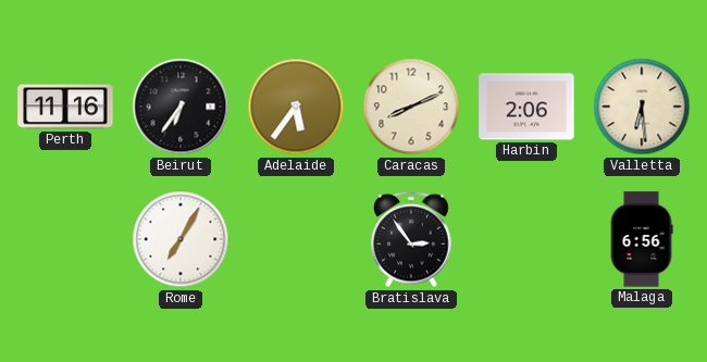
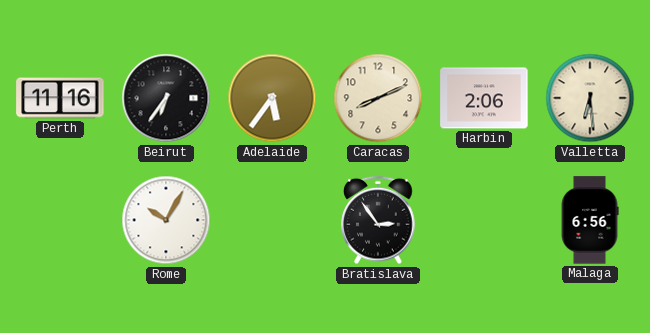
Rome: 7:05 -> 10:05 (166, 220)
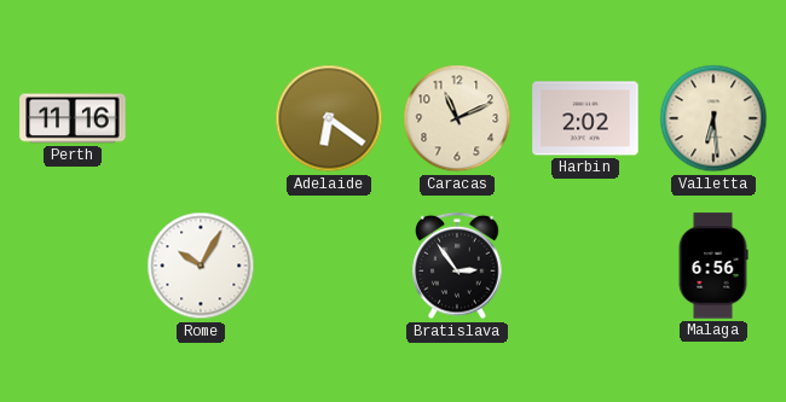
Beirut: 6:36 -> none (166, 98)
Adelaide: 5:36 -> 6:21 (329, 118)
Caracas: 8:11 -> 11:11 (457, 118)
Harbin: 2:06 -> 2:02 (585, 118)
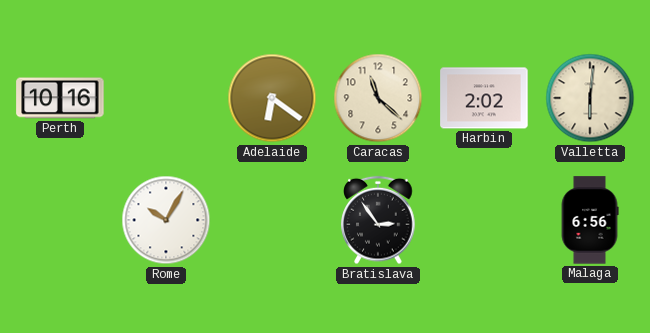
Perth: 11:16 -> 10:16 (60, 98)
Caracas: 11:11 -> 11:22 (378, 98)
Valletta: 6:29 -> 6:01 (590, 98)
